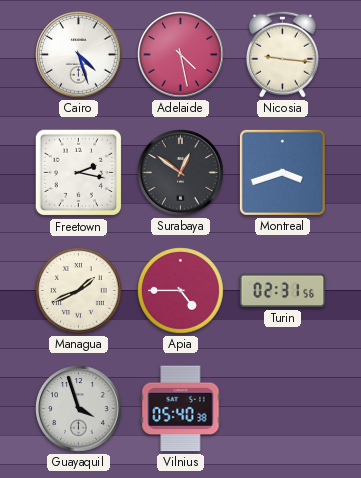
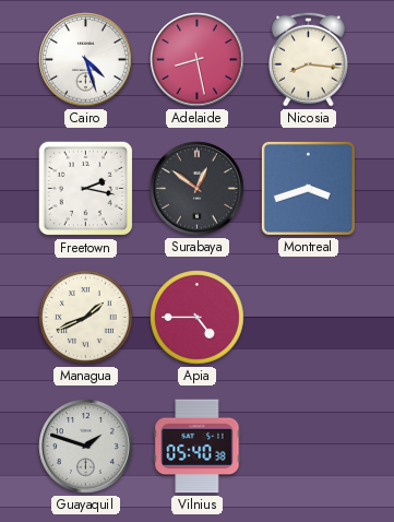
Adelaide: 4:28 -> 8:28 (198, 60)
Nicosia: 9:16 -> 8:16 (308, 59)
Turin: 02:31 -> none (283, 291)
Guayaquil: 3:57 -> 1:48 (86, 447)
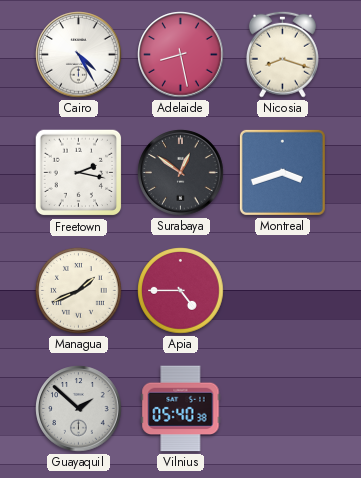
Cairo: 4:27 -> 4:25 (79, 55)
Nicosia: 8:16 -> 8:18 (282, 54)
Guayaquil: 1:48 -> 1:52 (79, 409)
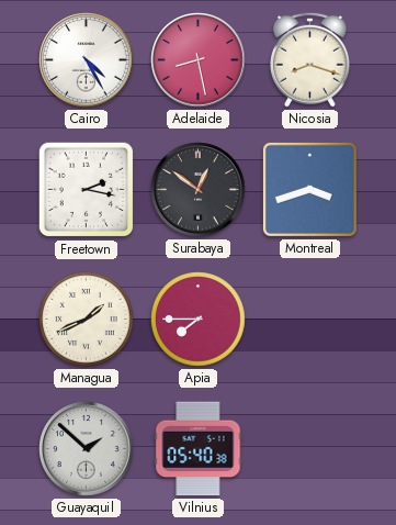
Apia: 4:45 -> 7:45 (199, 320)
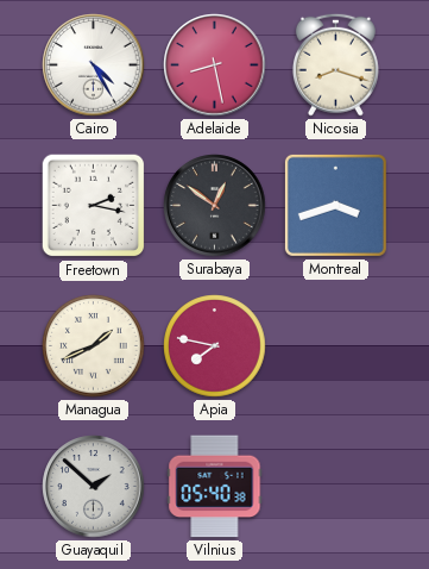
Apia: 7:45 -> 7:47 (215, 346)
